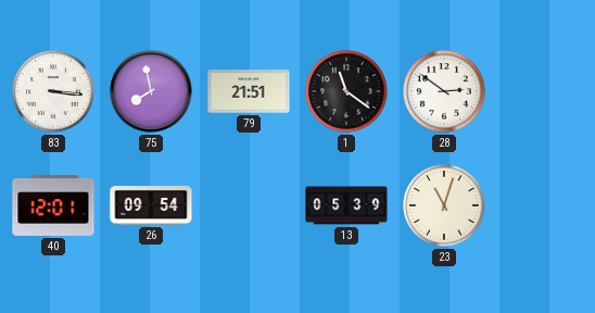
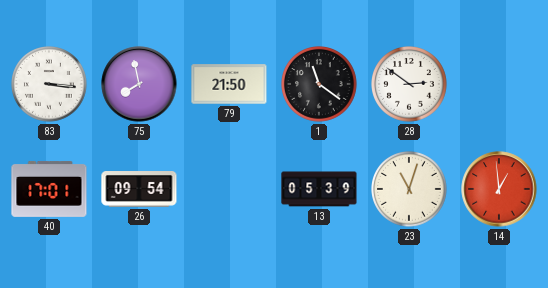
79: 21:51 -> 21:50 (229, 84)
40: 12:01 -> 17:01 (49, 189)
14: none -> 12:59 (499, 189)
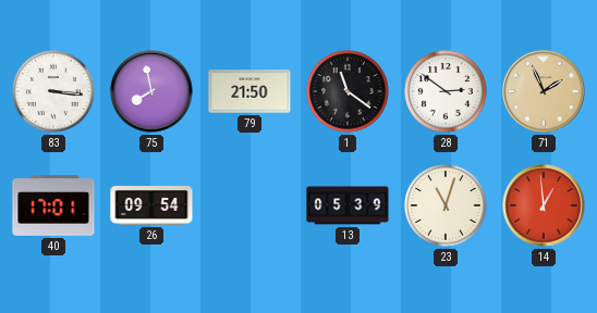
71: none -> 1:56 (544, 91)
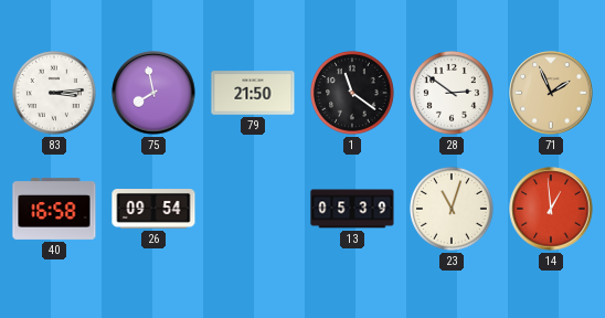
83: 3:16 -> 3:14 (55, 94)
40: 17:01 -> 16:58 (54, 209)
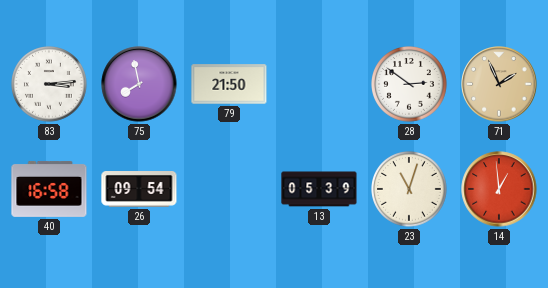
1: 11:21 -> none (353, 94)
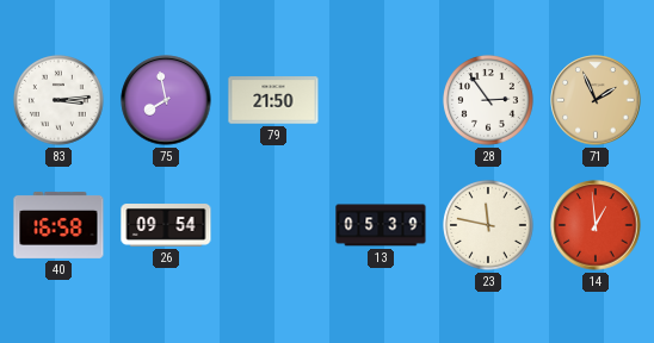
28: 2:51 -> 2:54 (489, 101)
23: 11:03 -> 11:47 (489, 226)
